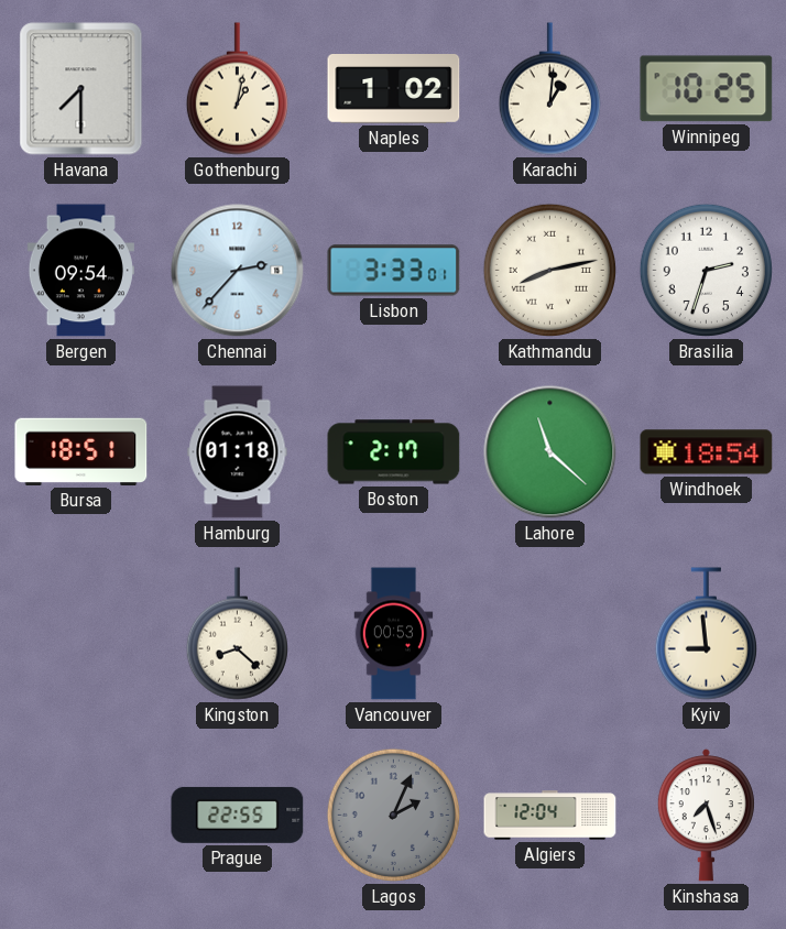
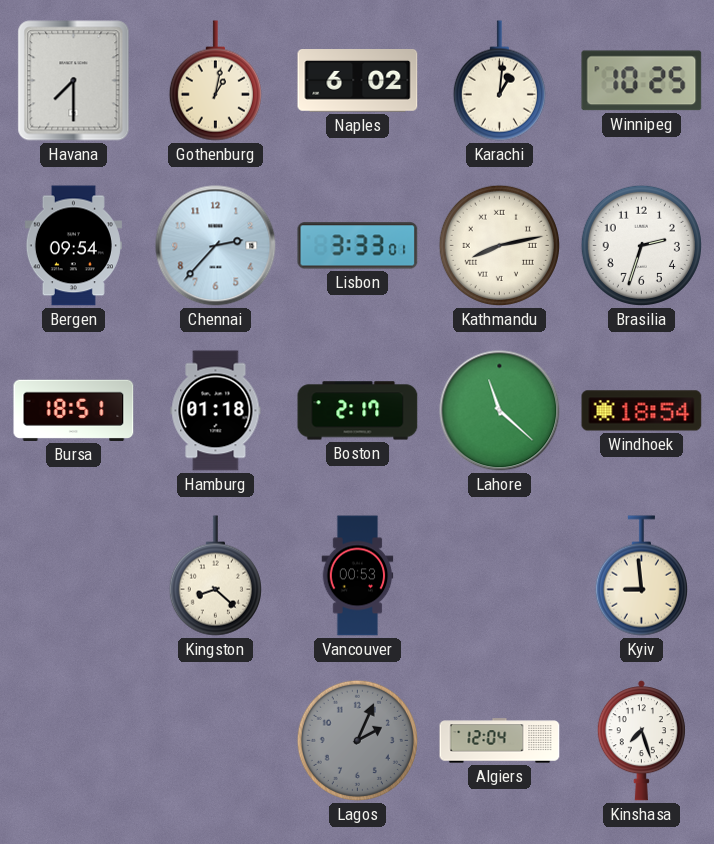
Naples: 1:02 -> 6:02 (358, 81)
Prague: 22:55 -> none (238, 815)
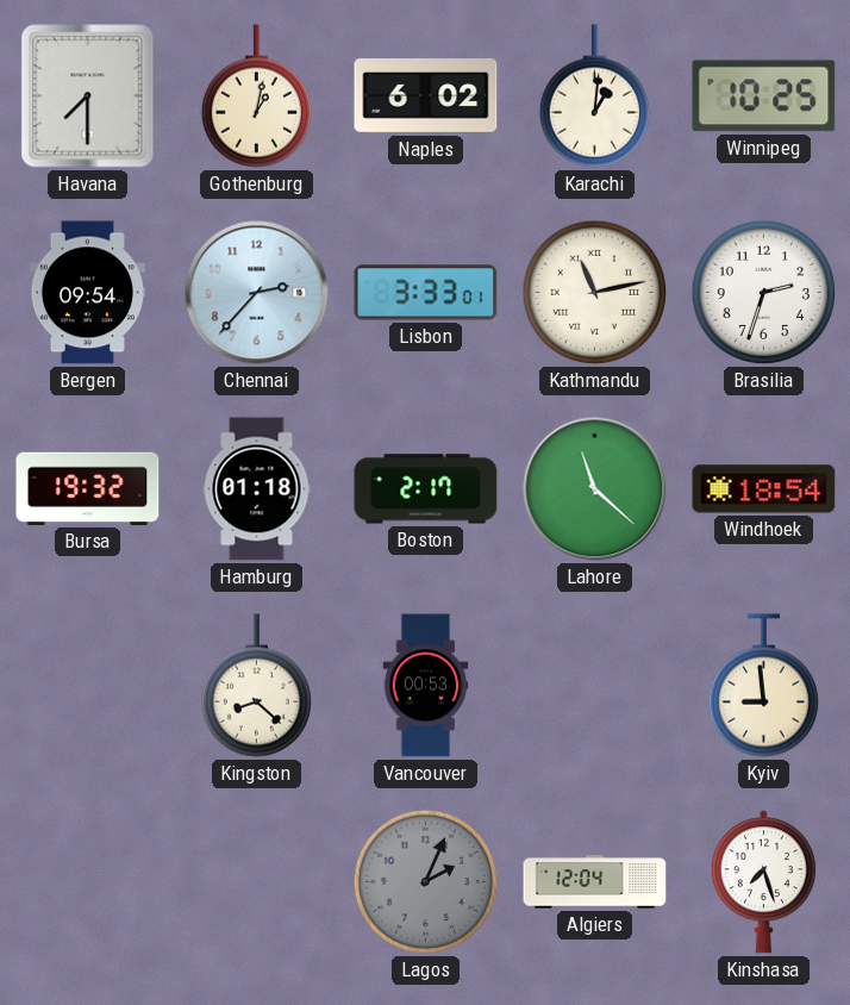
Kathmandu: 8:13 -> 11:13 (594, 292)
Bursa: 18:51 -> 19:32 (88, 488)
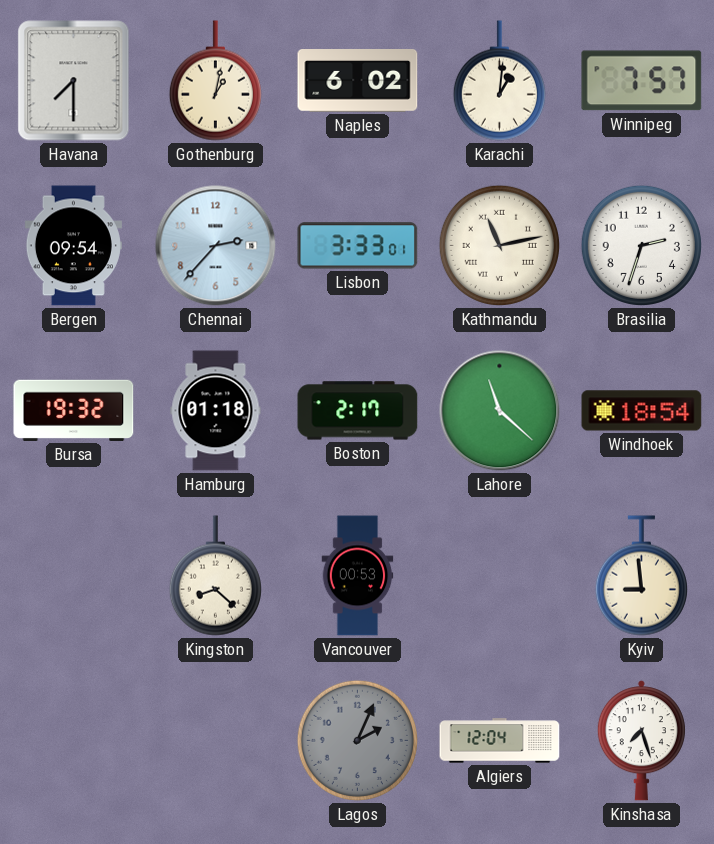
Winnipeg: 10:25 -> 7:57 (642, 81)
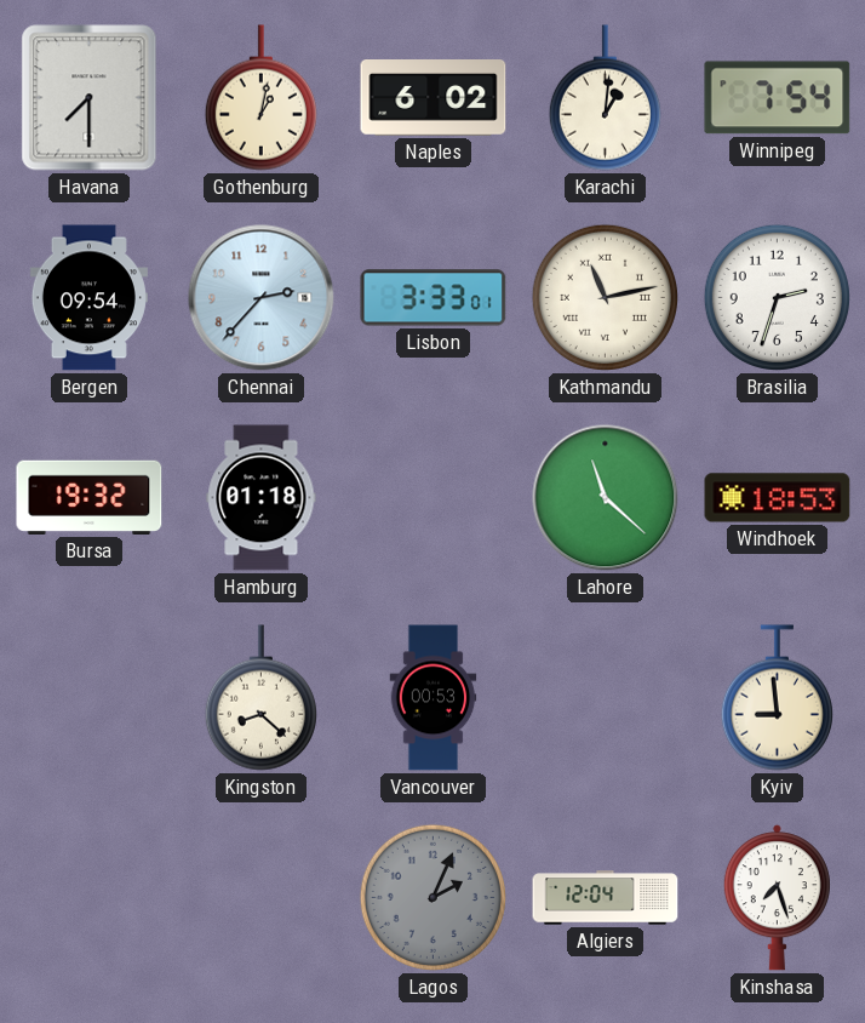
Winnipeg: 7:57 -> 7:54 (778, 98)
Boston: 2:17 -> none (358, 411)
Windhoek: 18:54 -> 18:53 (778, 498)
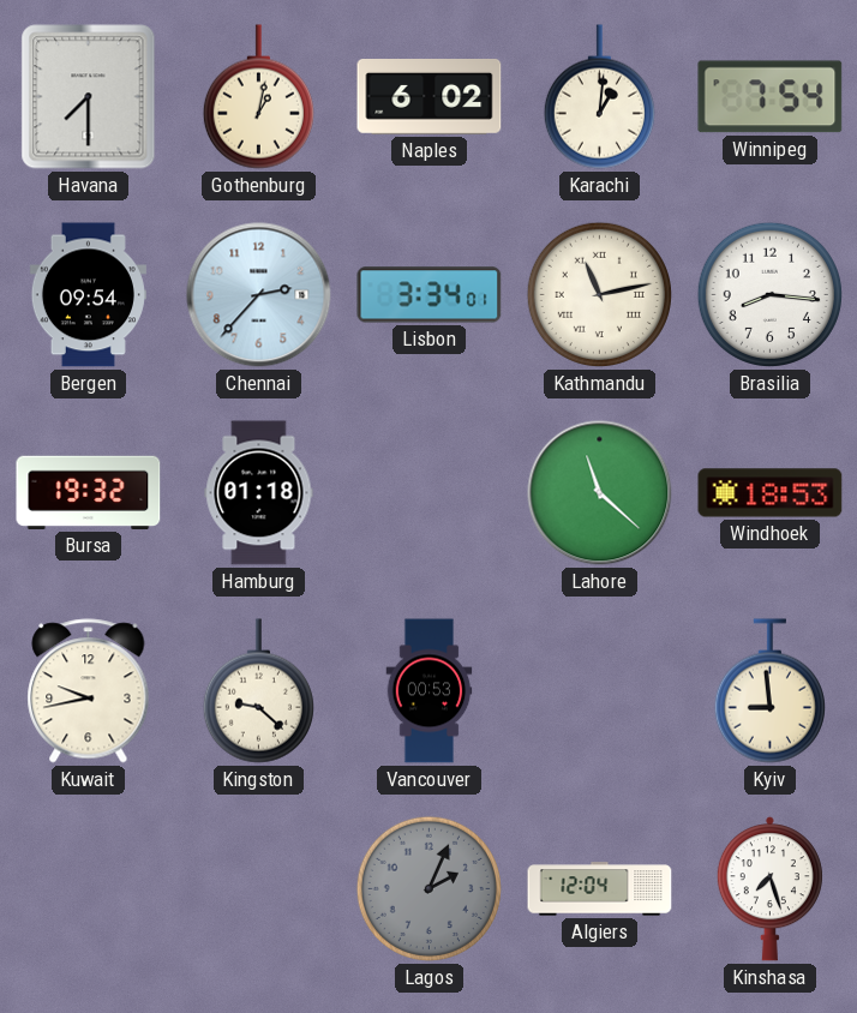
Lisbon: 3:33 -> 3:34 (430, 295)
Brasilia: 2:33 -> 8:16 (769, 294)
Kuwait: none -> 9:43 (89, 691)
Kingston: 8:22 -> 9:22 (258, 691)
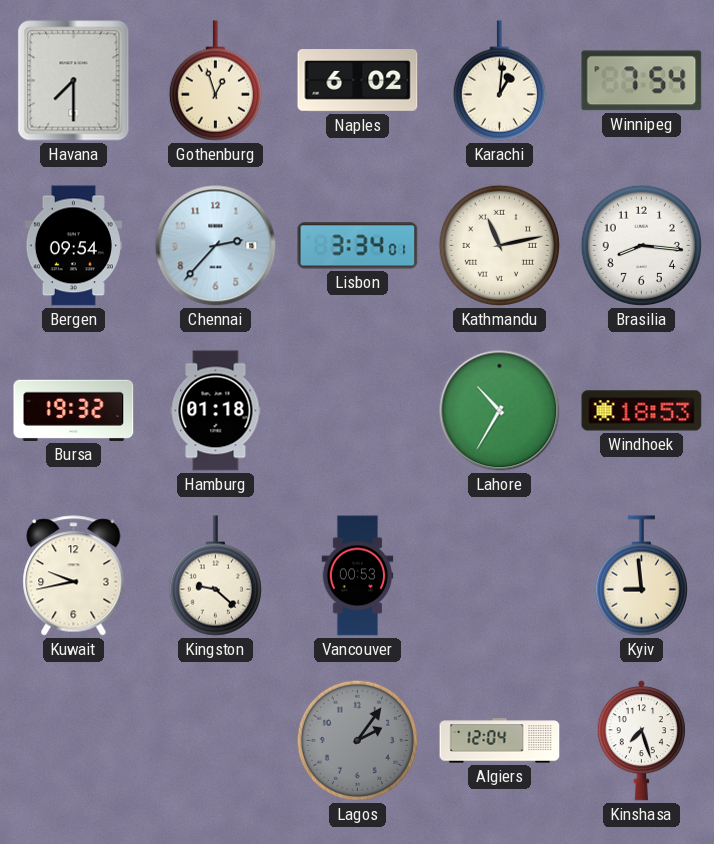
Gothenburg: 1:02 -> 12:57 (215, 81)
Lahore: 11:22 -> 10:35 (500, 411)
Lagos: 2:04 -> 2:06 (357, 740)
